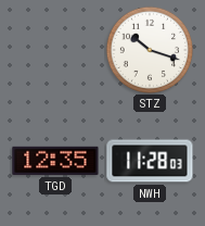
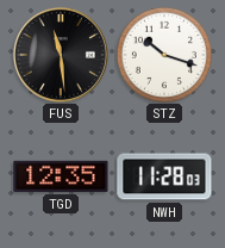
FUS: none -> 11:29 (61, 55)
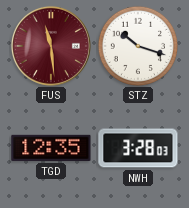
FUS dial: black -> burgundy (51, 46)
NWH: 11:28 -> 3:28 (138, 148)
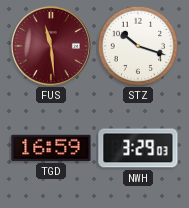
TGD: 12:35 -> 16:59 (51, 148)
NWH: 3:28 -> 3:29 (138, 148)
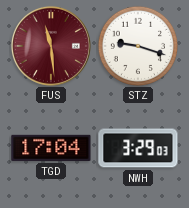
STZ: 10:18 -> 9:18 (137, 45)
TGD: 16:59 -> 17:04 (51, 148)
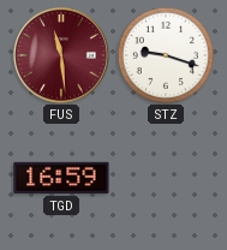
TGD: 17:04 -> 16:59 (61, 178)
NWH: 3:29 -> none (138, 148)
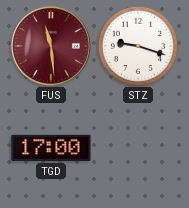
TGD: 16:59 -> 17:00 (51, 148)
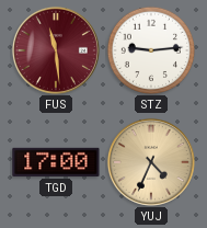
STZ: 9:18 -> 9:14 (150, 49)
YUJ: none -> 4:34 (151, 162)
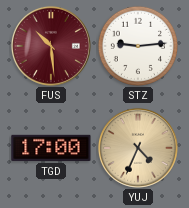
FUS: 11:29 -> 10:29 (51, 46)
